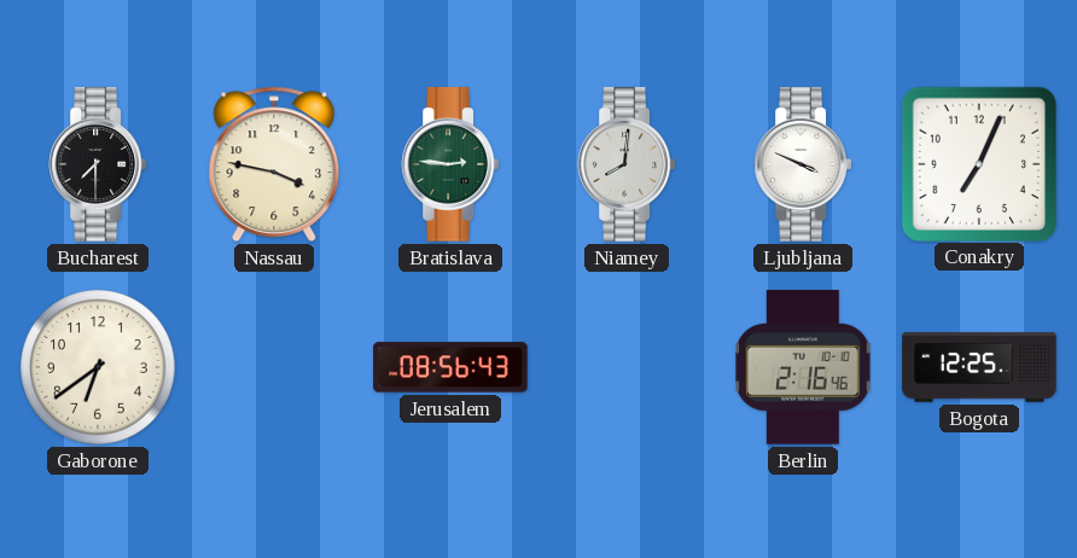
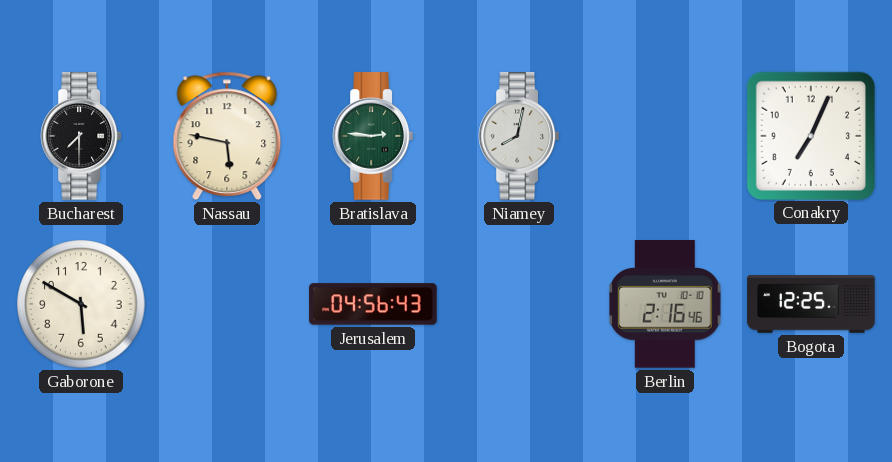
Nassau: 3:47 -> 5:47 (227, 136)
Niamey: 8:01 -> 8:02 (518, 136)
Ljubljana: 3:49 -> none (802, 164)
Gaborone: 6:39 -> 5:50 (81, 304)
Jerusalem: 08:56 -> 04:56 (373, 304)
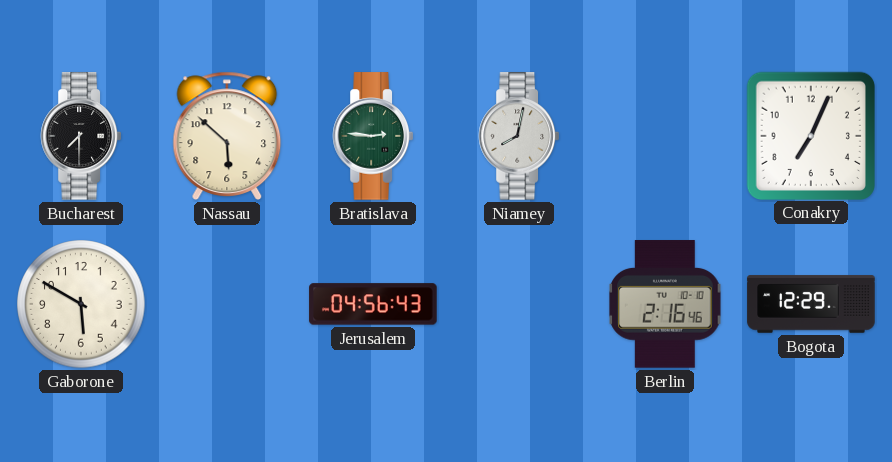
Nassau: 5:47 -> 5:52 (227, 136)
Bogota: 12:25 -> 12:29 (811, 304)
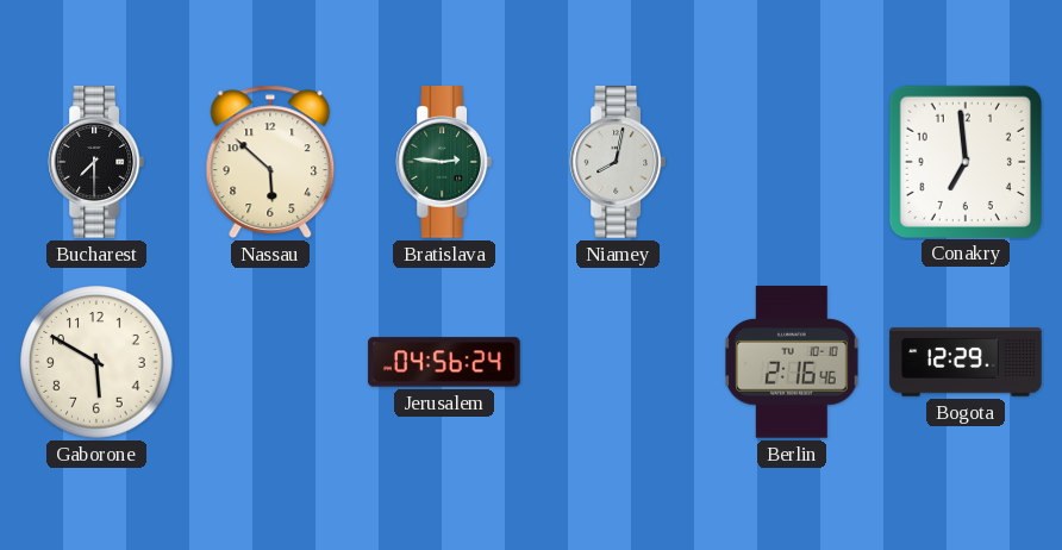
Conakry: 7:04 -> 6:59 (964, 161)
Jerusalem: 04:56:43 -> 04:56:24 (444, 362)
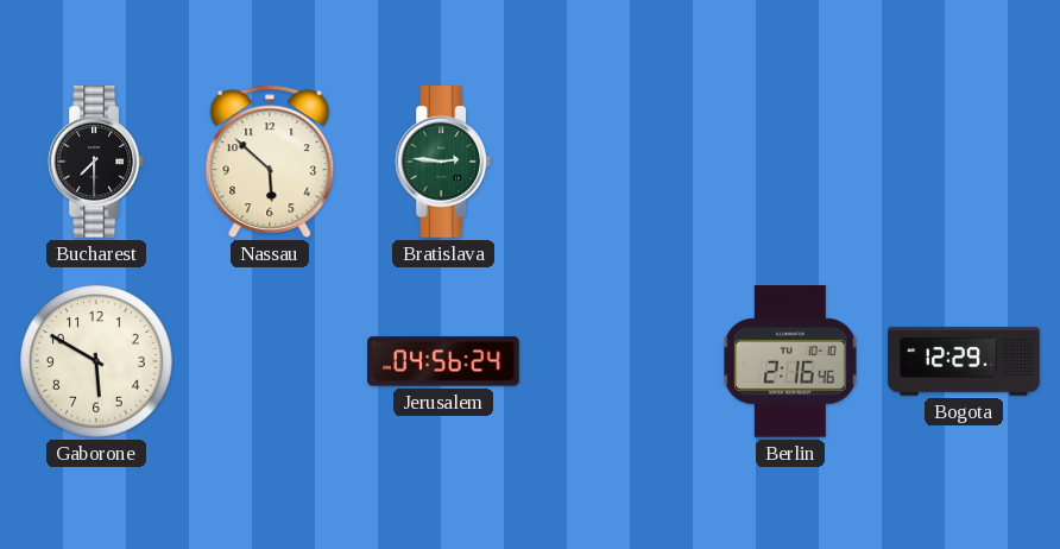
Niamey: 8:02 -> none (617, 162)
Conakry: 6:59 -> none (964, 161)
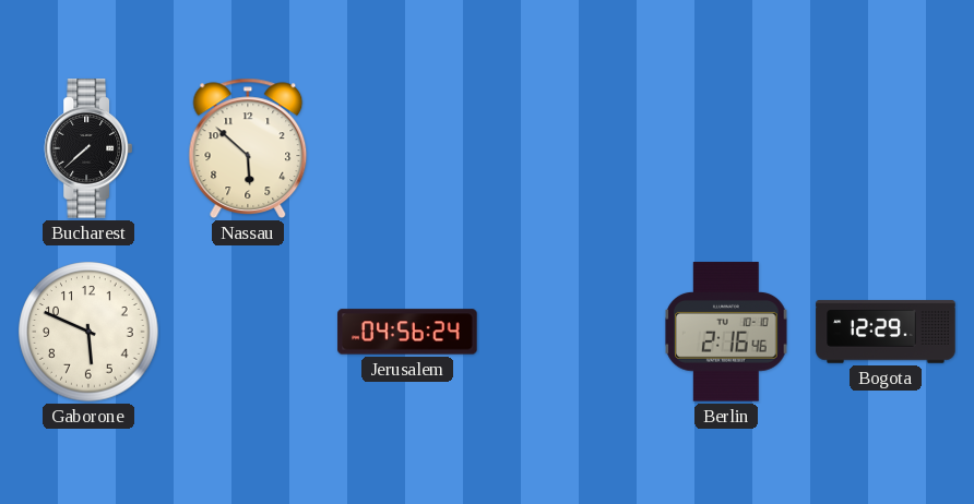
Bucharest: 7:30 -> 7:38 (87, 148)
Bratislava: 2:46 -> none (442, 162)
Gaborone: 5:50 -> 5:49 (88, 332)
